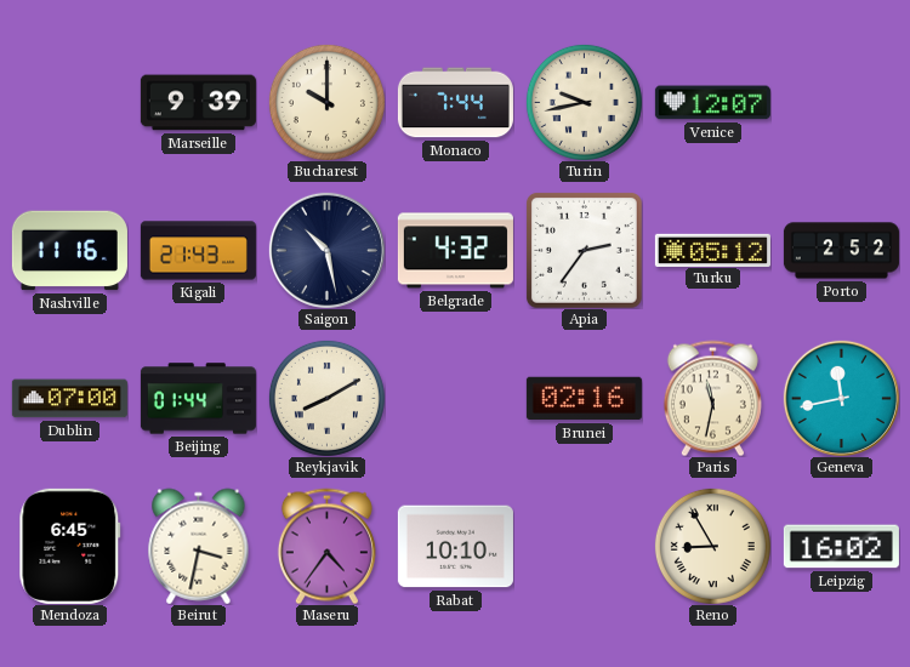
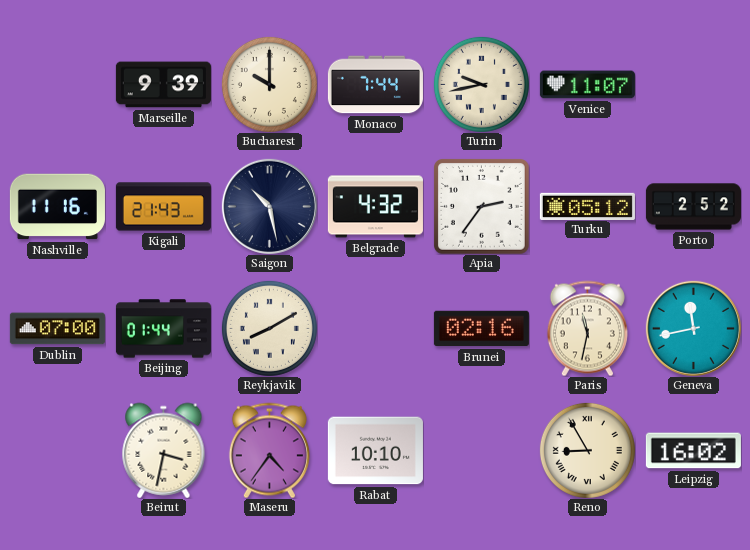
Venice: 12:07 -> 11:07 (587, 85)
Mendoza: 6:45 -> none (70, 546)
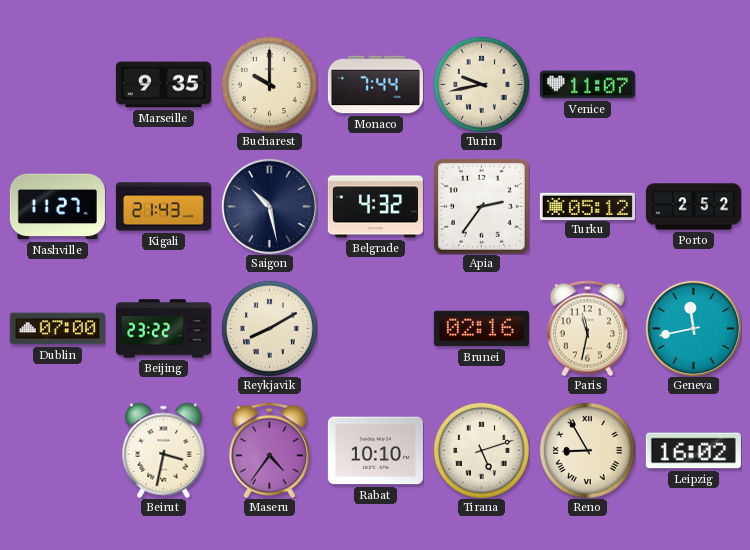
Marseille: 9:39 -> 9:35 (163, 85)
Nashville: 11:16 -> 11:27 (57, 207)
Beijing: 01:44 -> 23:22 (163, 329)
Tirana: none -> 5:12 (481, 450)
